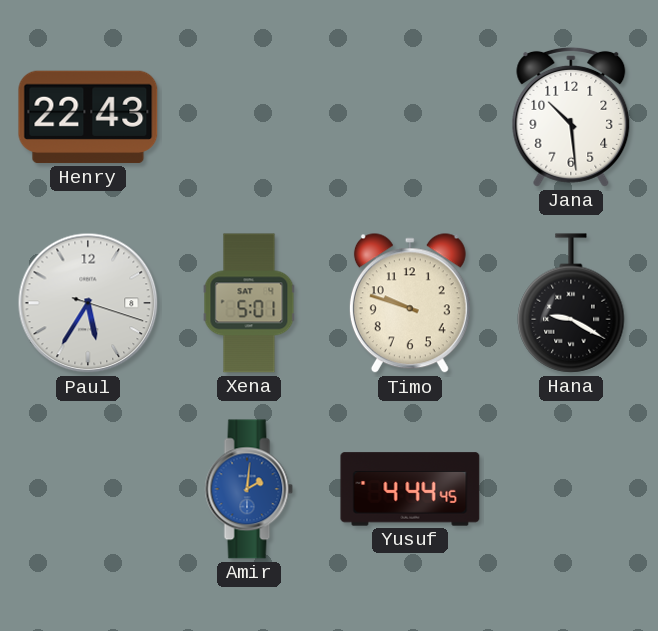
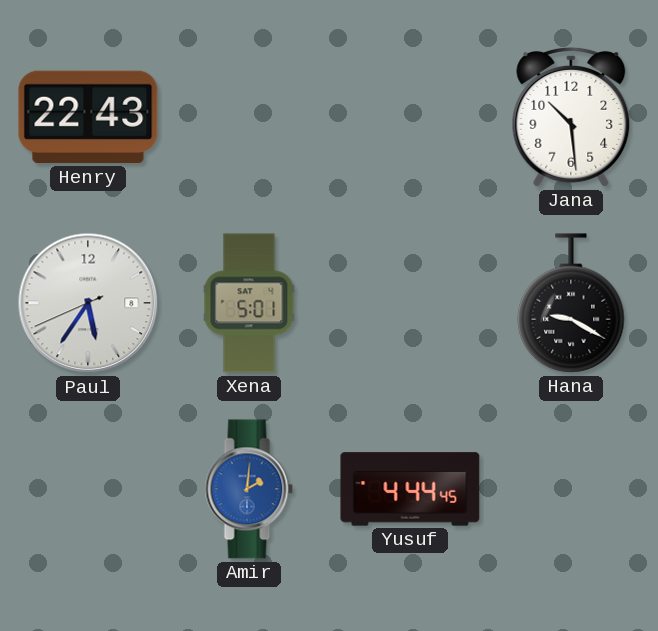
Paul: 5:35:18 -> 5:35:41 (88, 303)
Timo: 9:48 -> none (410, 304)
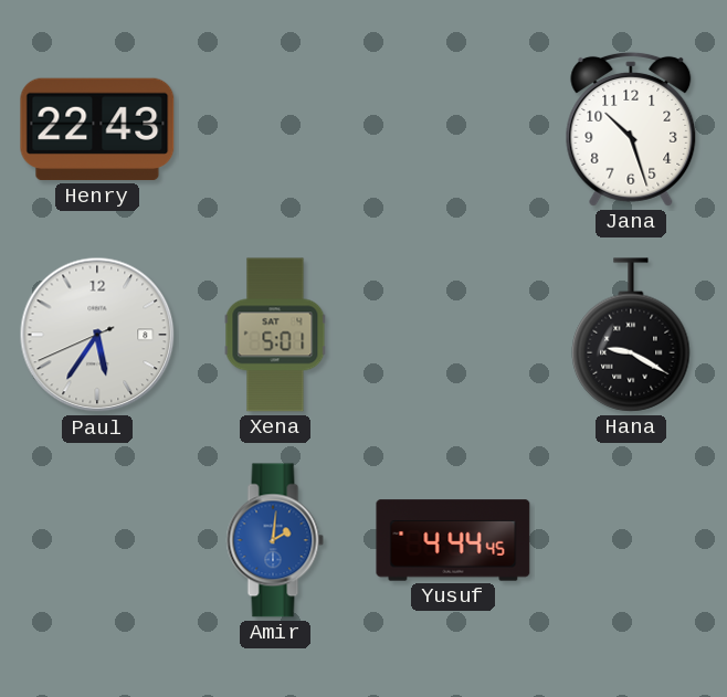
Jana: 10:29 -> 10:27 (631, 129)
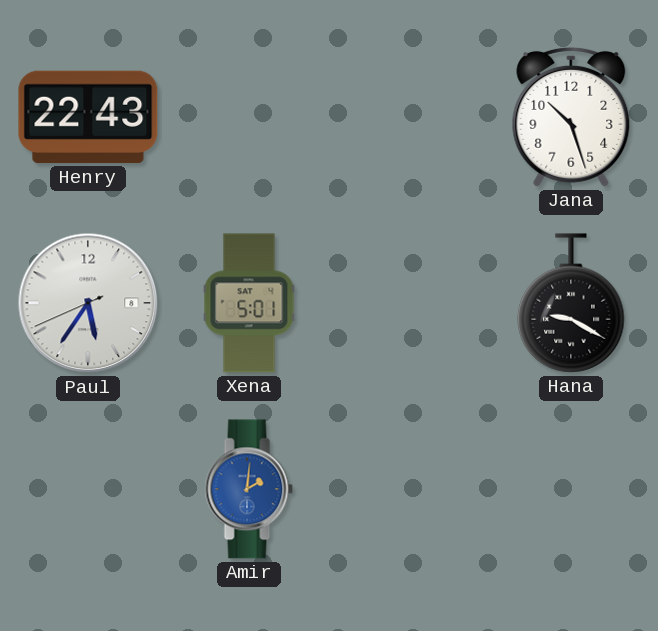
Yusuf: 4:44 -> none (453, 540)
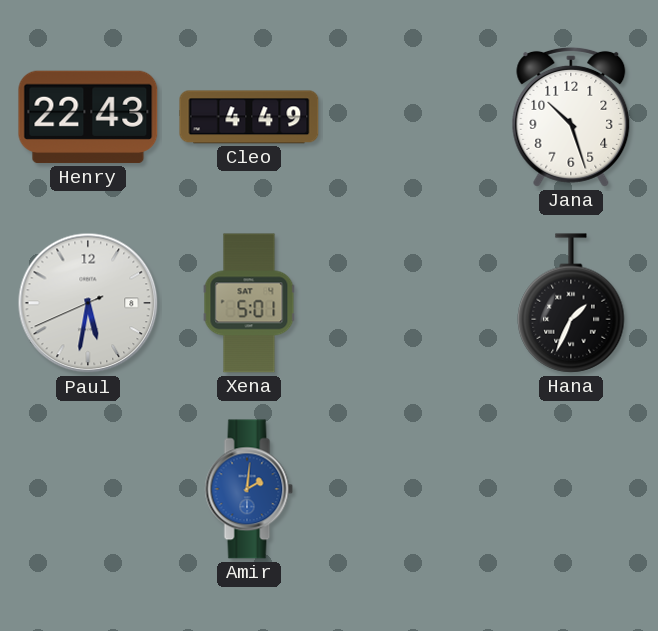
Cleo: none -> 4:49 (249, 117)
Paul: 5:35 -> 5:31 (88, 303)
Hana: 9:20 -> 1:34 (571, 303)
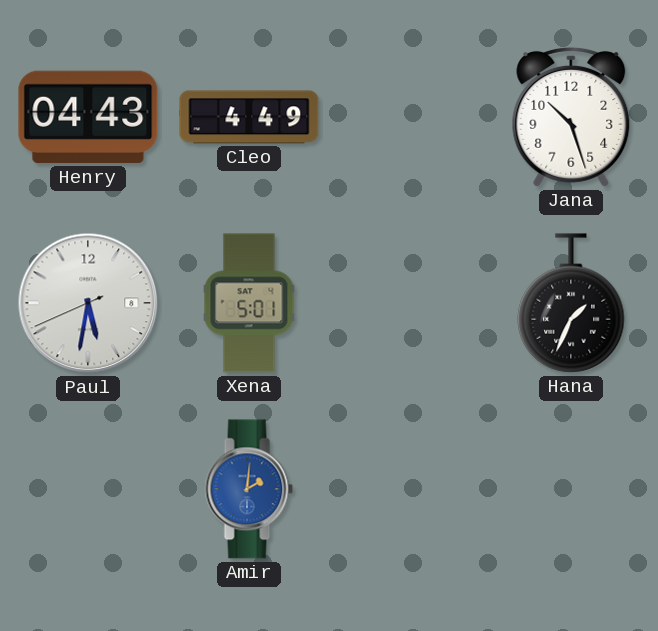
Henry: 22:43 -> 04:43 (88, 117)
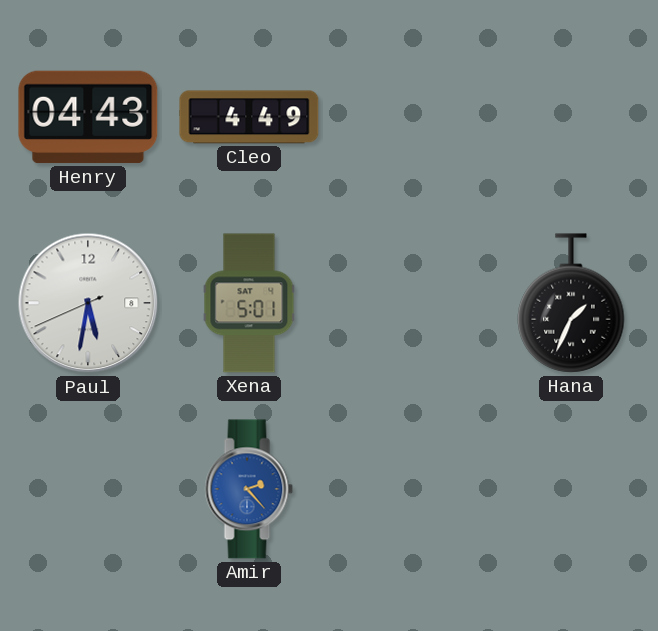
Jana: 10:27 -> none (571, 117)
Amir: 2:01 -> 2:23 (249, 489)
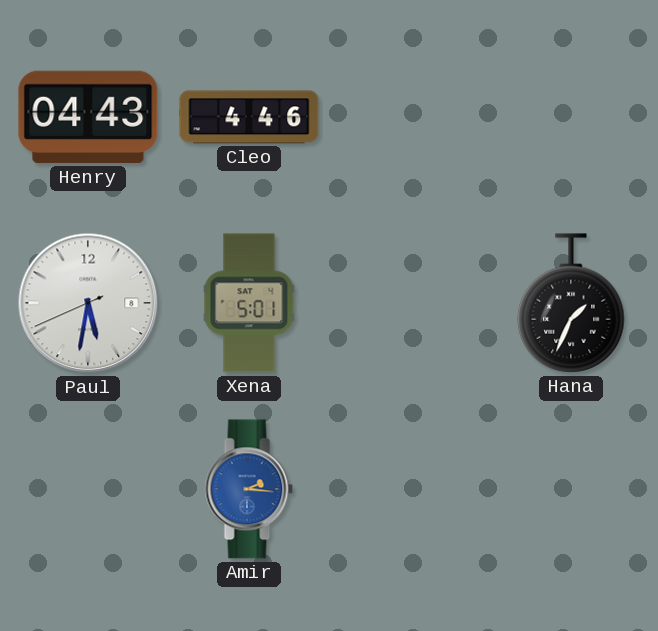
Cleo: 4:49 -> 4:46 (249, 117)
Amir: 2:23 -> 2:16 (249, 489)
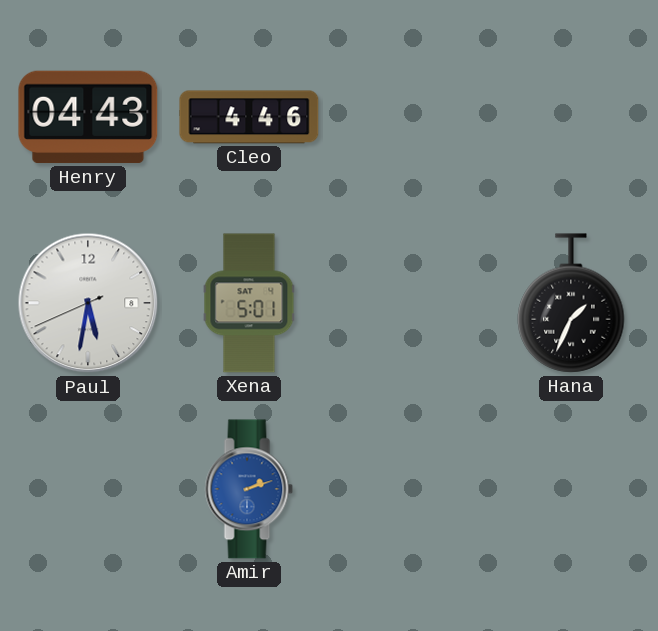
Amir: 2:16 -> 2:12 (249, 489)
